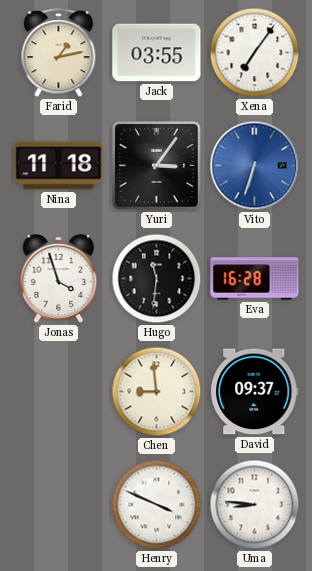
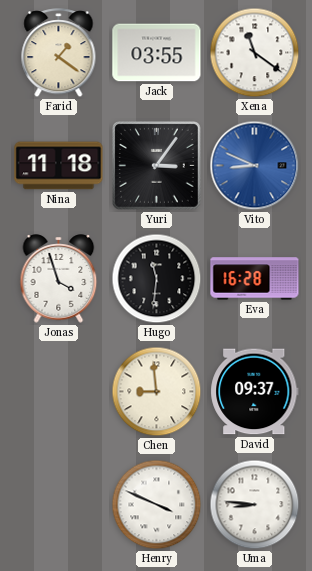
Farid: 1:13 -> 1:21 (59, 53)
Xena: 7:06 -> 11:21 (255, 53)
Vito: 6:33 -> 8:49 (255, 166)
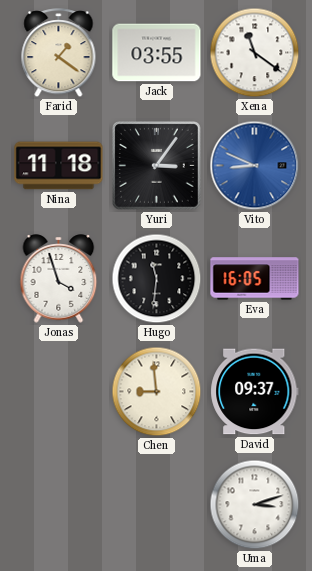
Eva: 16:28 -> 16:05 (255, 279)
Henry: 3:49 -> none (157, 505)
Uma: 8:46 -> 3:12 (255, 505)
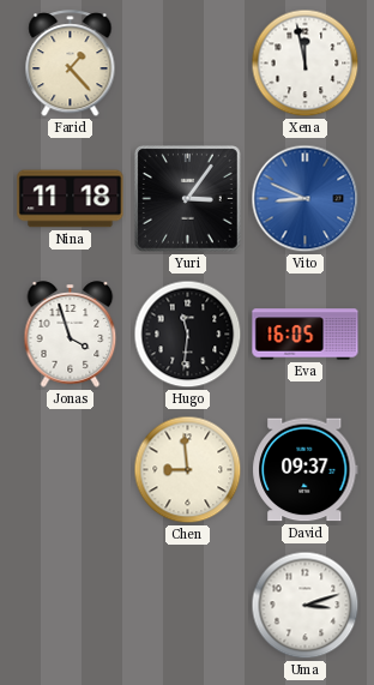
Farid: 1:21 -> 1:23 (71, 64)
Jack: 03:55 -> none (157, 53)
Xena: 11:21 -> 11:58 (306, 64)
